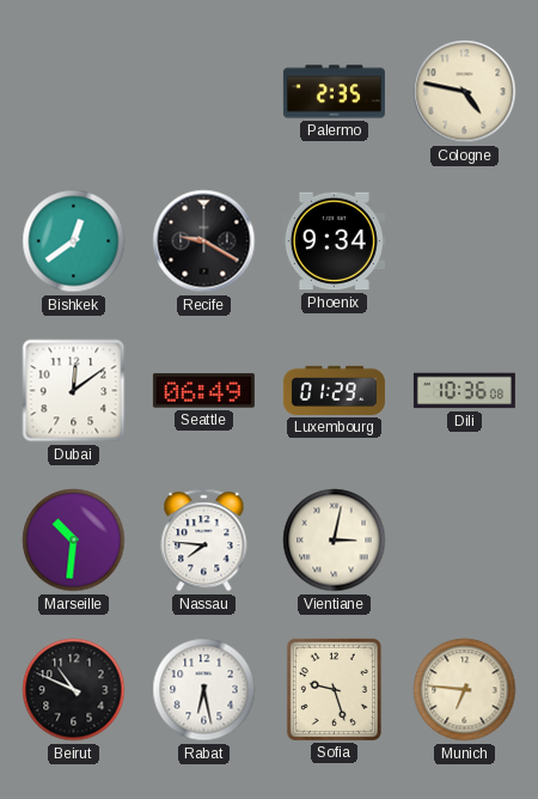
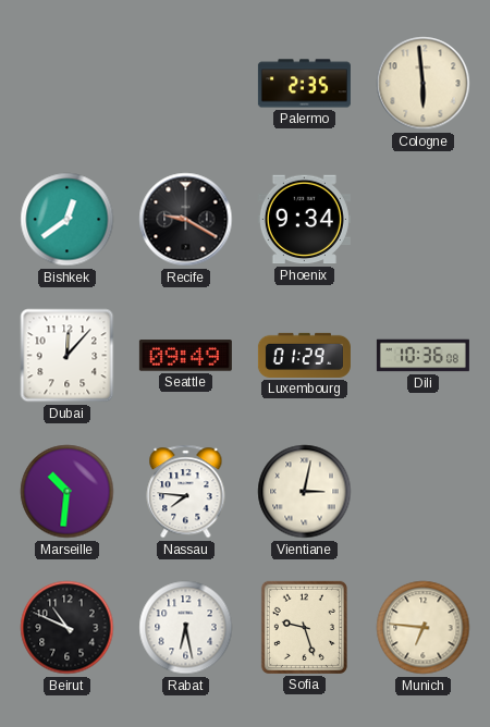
Cologne: 4:47 -> 5:59 (424, 84)
Dubai: 12:09 -> 12:07 (68, 356)
Seattle: 06:49 -> 09:49 (185, 356)
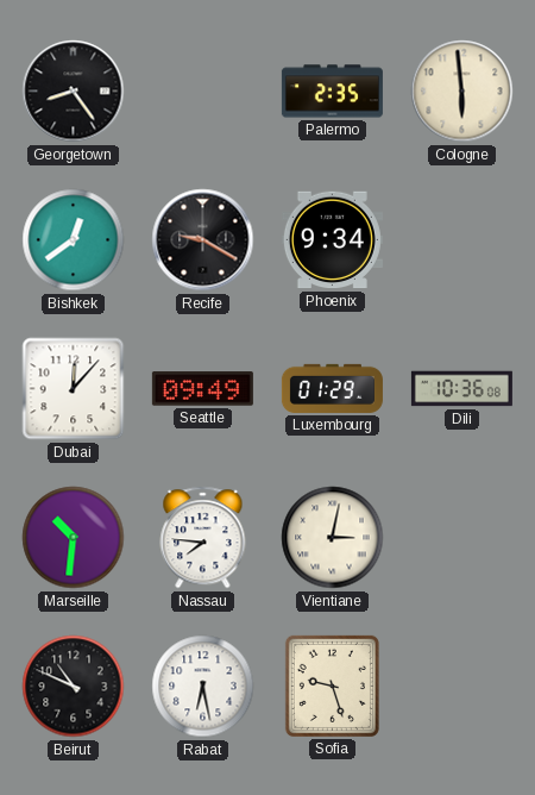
Georgetown: none -> 8:24 (74, 92)
Munich: 6:46 -> none (424, 628)
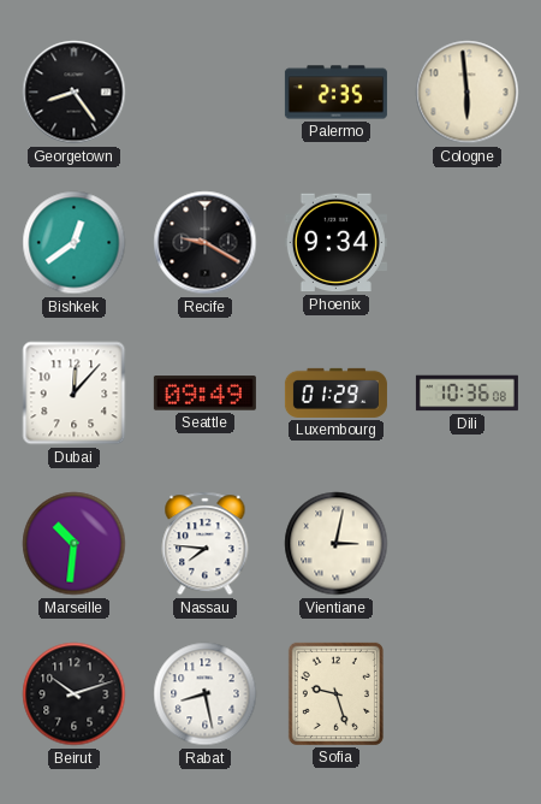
Beirut: 10:49 -> 10:12 (75, 694)
Rabat: 6:28 -> 8:28 (206, 694)
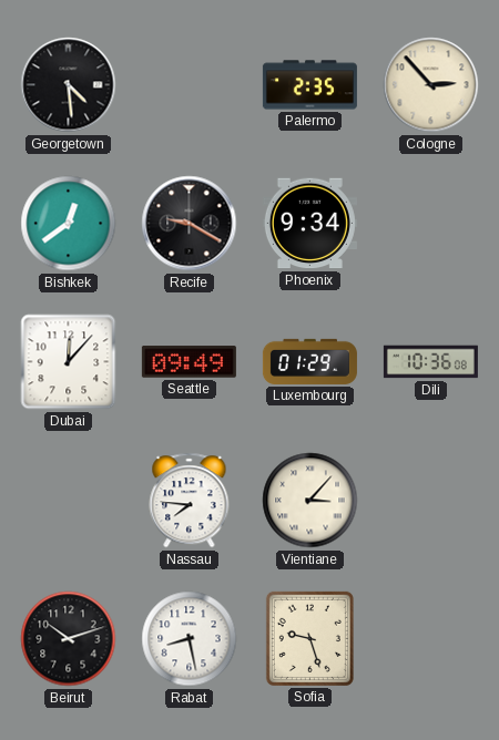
Georgetown: 8:24 -> 4:29 (69, 85)
Cologne: 5:59 -> 2:53 (431, 85)
Marseille: 10:31 -> none (75, 544)
Vientiane: 3:02 -> 3:07 (310, 501)
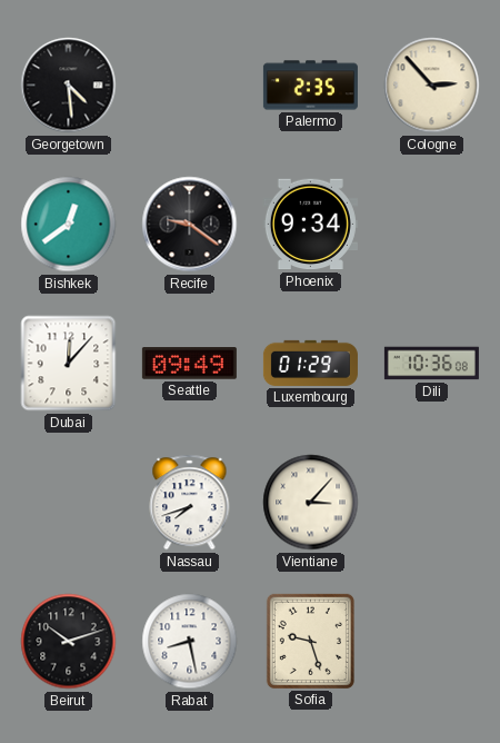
Recife: 9:20 -> 9:21 (190, 225)
Nassau: 7:46 -> 7:42 (190, 503)
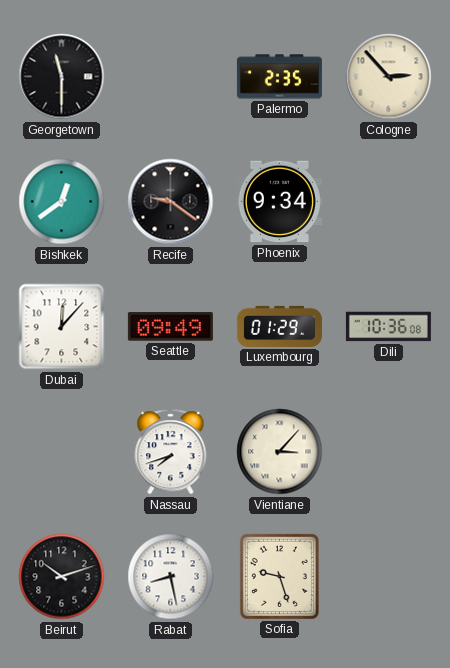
Georgetown: 4:29 -> 11:30 (62, 77)
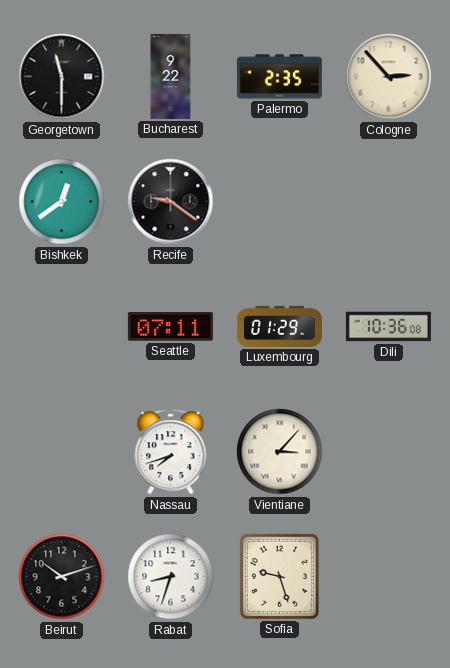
Bucharest: none -> 9:22 (171, 76)
Phoenix: 9:34 -> none (279, 202)
Dubai: 12:07 -> none (62, 327)
Seattle: 09:49 -> 07:11 (170, 327)
Rabat: 8:28 -> 8:33 (171, 577)
